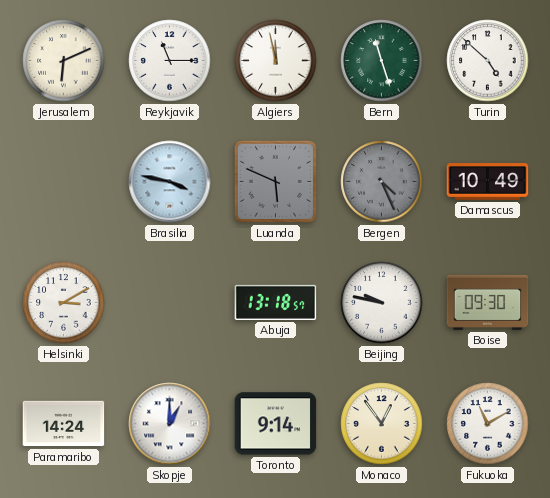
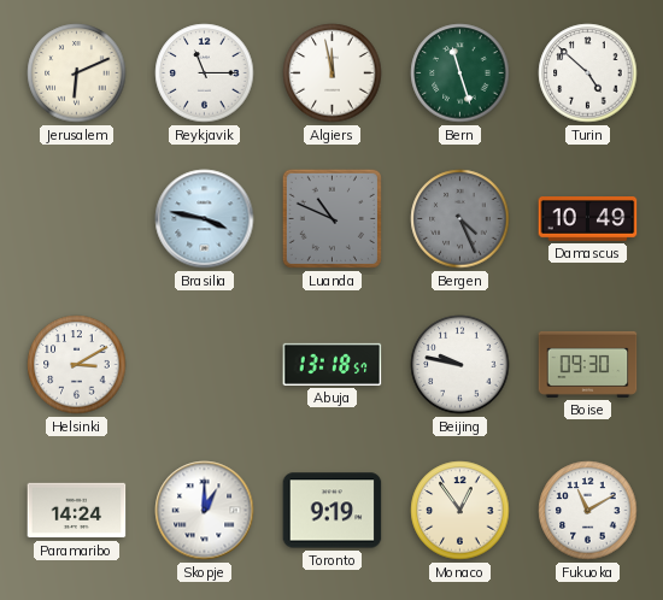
Luanda: 5:49 -> 10:49 (331, 218)
Toronto: 9:14 -> 9:19 (333, 511)
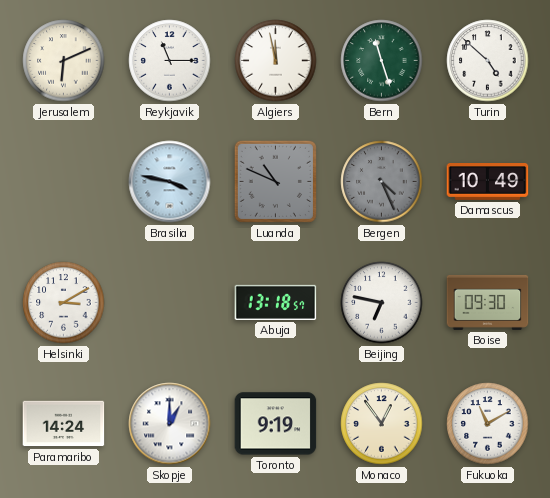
Beijing: 9:47 -> 6:47 (382, 303)
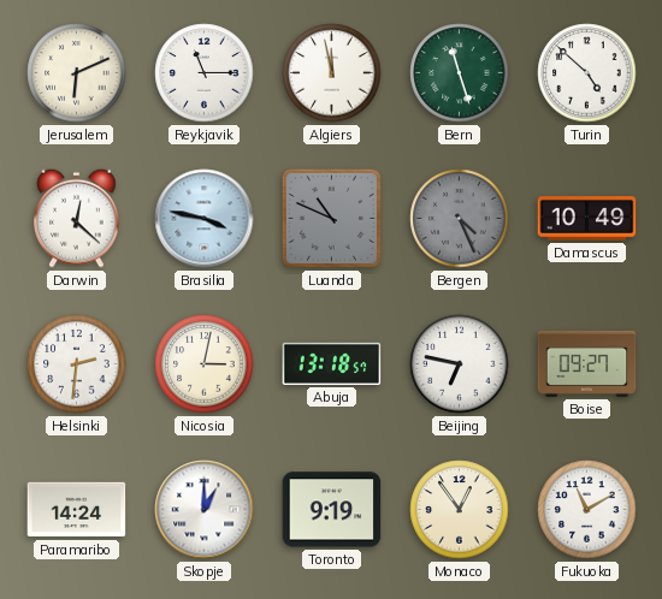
Darwin: none -> 12:22 (77, 218)
Helsinki: 3:10 -> 2:31 (77, 364)
Nicosia: none -> 3:02 (205, 364)
Boise: 09:30 -> 09:27 (587, 363)
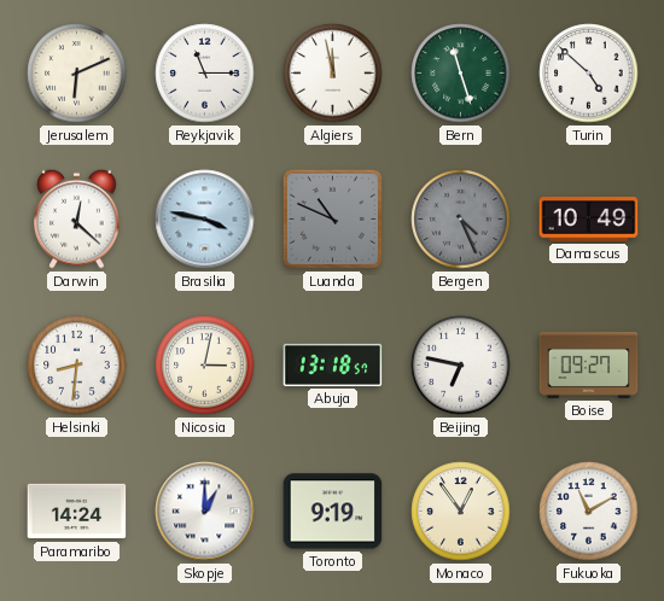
Helsinki: 2:31 -> 8:31 (77, 366)
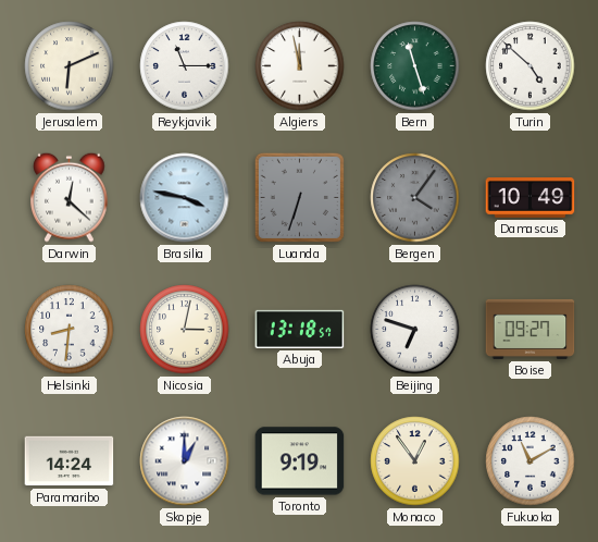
Luanda: 10:49 -> 6:33 (299, 197)
Bergen: 4:26 -> 4:06 (415, 198)
Beijing: 6:47 -> 6:48 (415, 330)
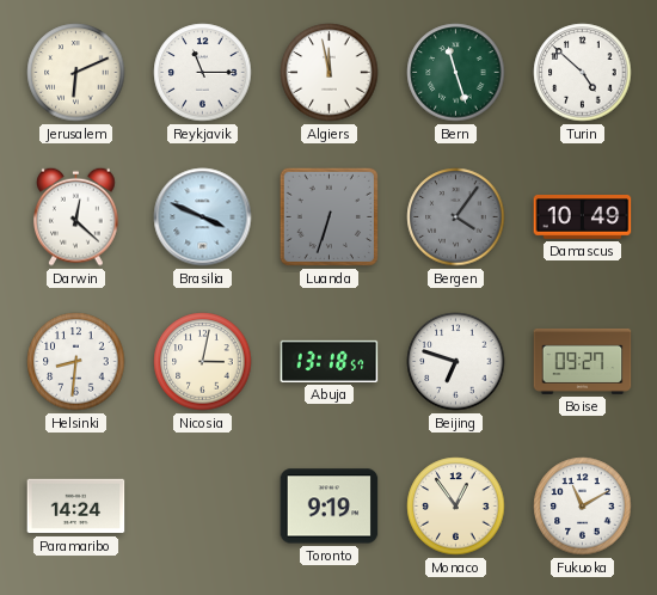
Brasilia: 3:47 -> 3:49 (203, 217)
Skopje: 1:00 -> none (185, 461)
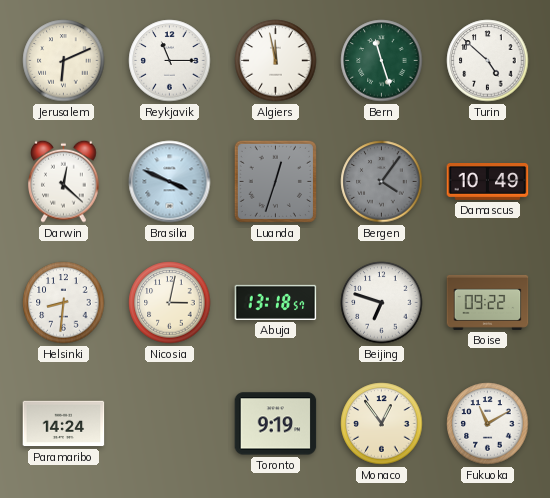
Luanda: 6:33 -> 12:33 (275, 181)
Boise: 09:27 -> 09:22 (488, 302)
